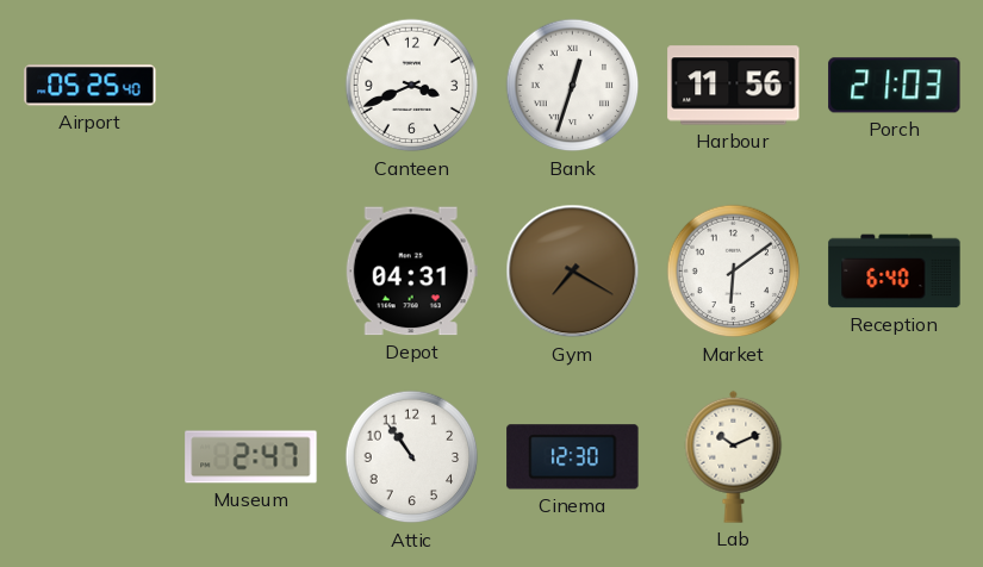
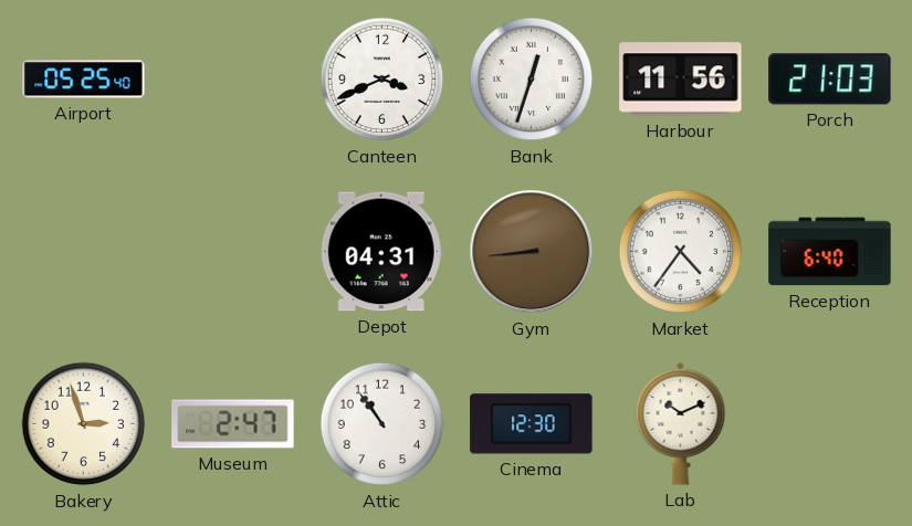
Gym: 7:20 -> 8:44 (532, 252)
Market: 6:09 -> 4:36 (681, 252)
Bakery: none -> 2:57 (84, 424)
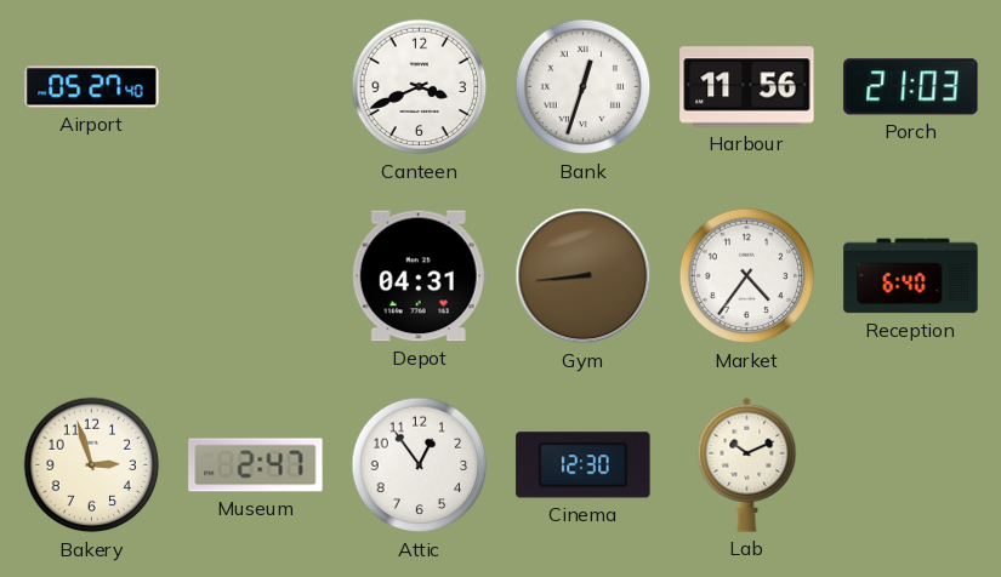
Airport: 05:25 -> 05:27 (92, 87)
Attic: 10:54 -> 12:54 (420, 465)
